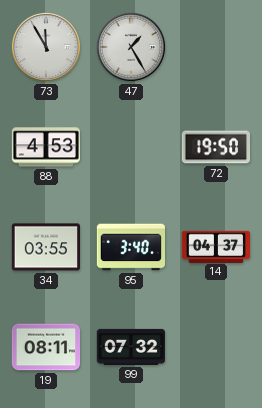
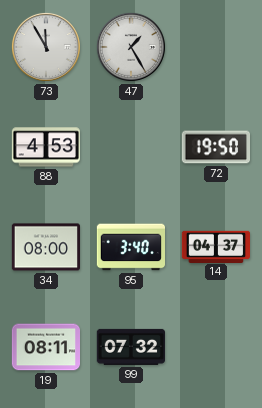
34: 03:55 -> 08:00 (45, 247)
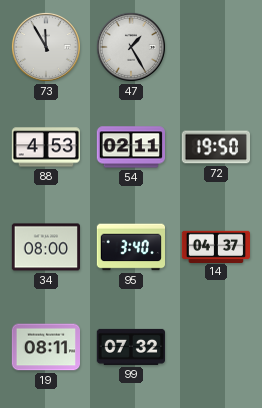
54: none -> 02:11 (130, 147)
